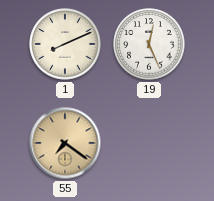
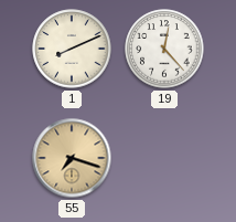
19: 12:26 -> 12:23 (164, 49)
55: 7:21 -> 7:18 (72, 158)
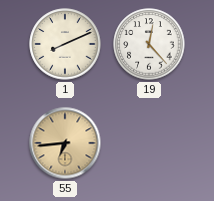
55: 7:18 -> 6:44 (65, 143)
